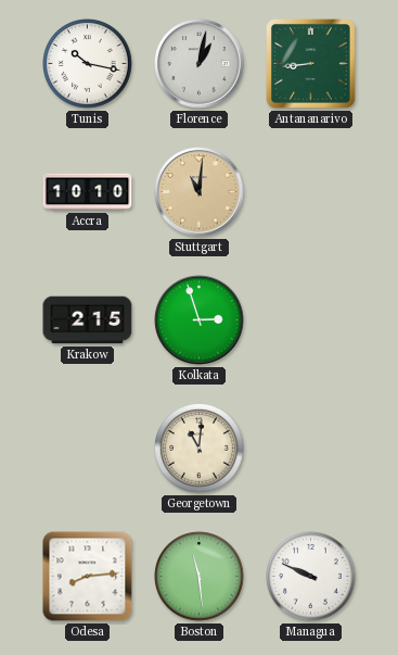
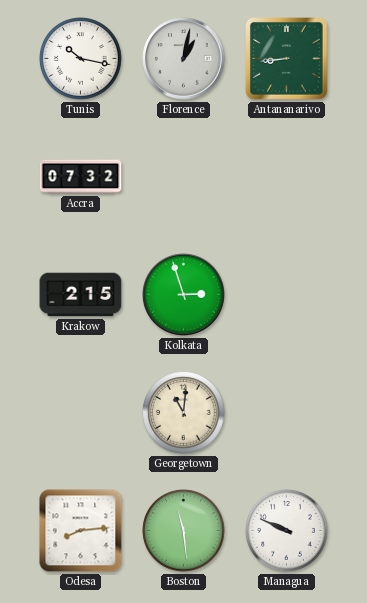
Accra: 10:10 -> 07:32 (81, 177)
Stuttgart: 11:01 -> none (200, 192)
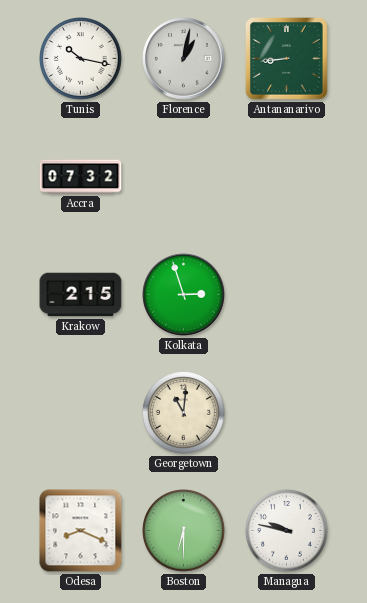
Odesa: 8:14 -> 8:19 (81, 531)
Boston: 11:29 -> 6:30 (184, 531)
Managua: 9:49 -> 9:47 (287, 531)
